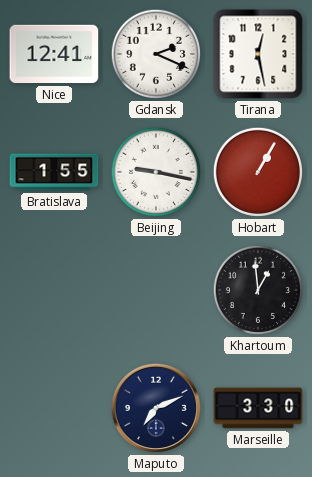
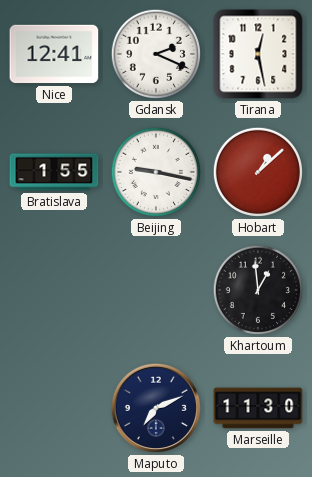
Hobart: 1:05 -> 1:08 (258, 172)
Marseille: 3:30 -> 11:30 (258, 408)
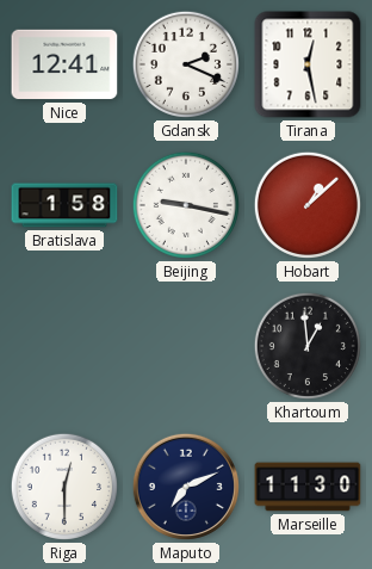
Bratislava: 1:55 -> 1:58 (64, 205)
Riga: none -> 12:30 (64, 487)
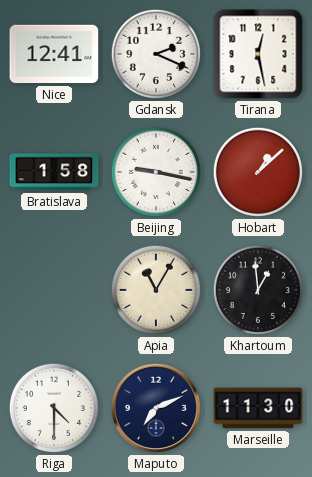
Apia: none -> 11:05 (156, 290)
Riga: 12:30 -> 4:30 (54, 408)
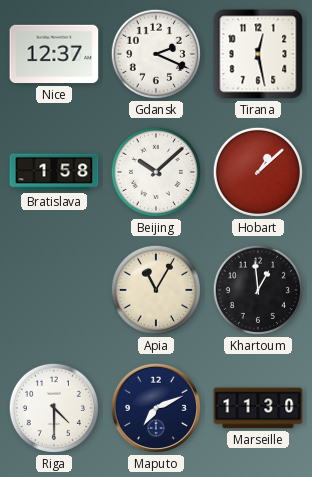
Nice: 12:41 -> 12:37 (54, 54)
Beijing: 9:17 -> 10:08 (156, 172)
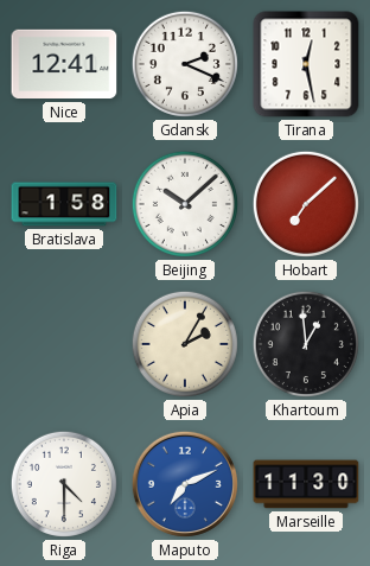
Nice: 12:37 -> 12:41 (64, 64)
Hobart: 1:08 -> 7:08 (306, 204)
Apia: 11:05 -> 2:05 (185, 344)
Maputo dial: navy -> blue (185, 484)
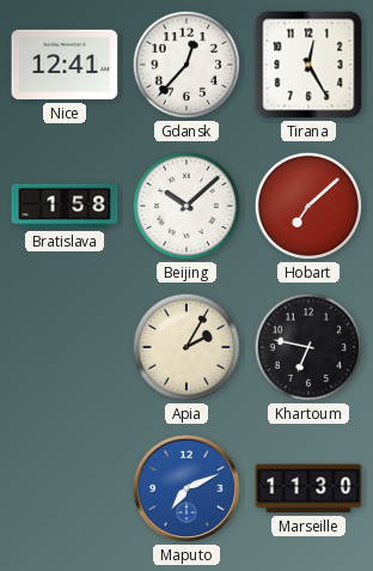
Gdansk: 2:19 -> 12:37 (186, 65)
Tirana: 12:28 -> 12:25 (308, 65)
Khartoum: 12:59 -> 6:47 (308, 347)
Riga: 4:30 -> none (64, 484)
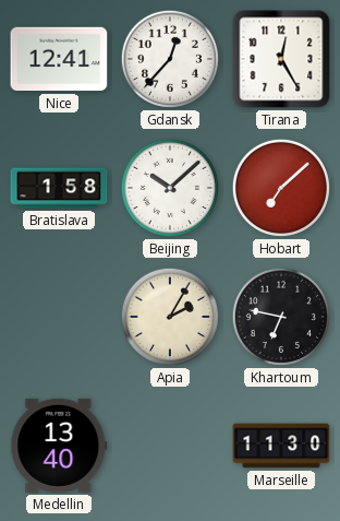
Medellin: none -> 13:40 (59, 446)
Maputo: 7:11 -> none (186, 488)
